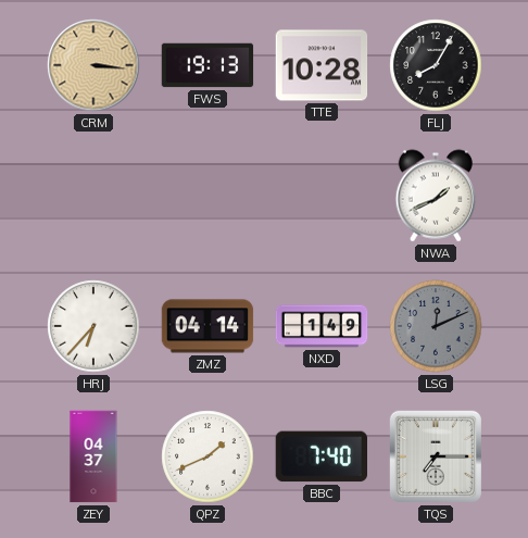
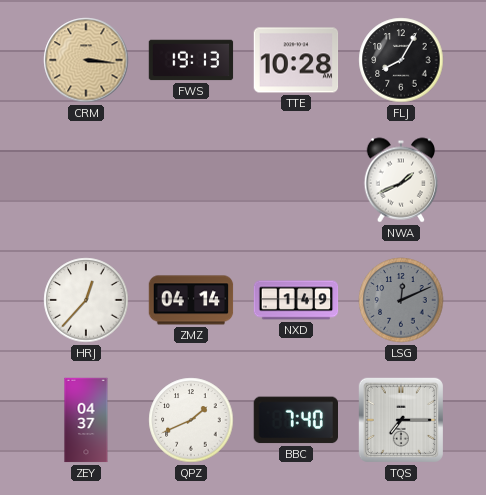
HRJ: 6:37 -> 12:37 (86, 300)
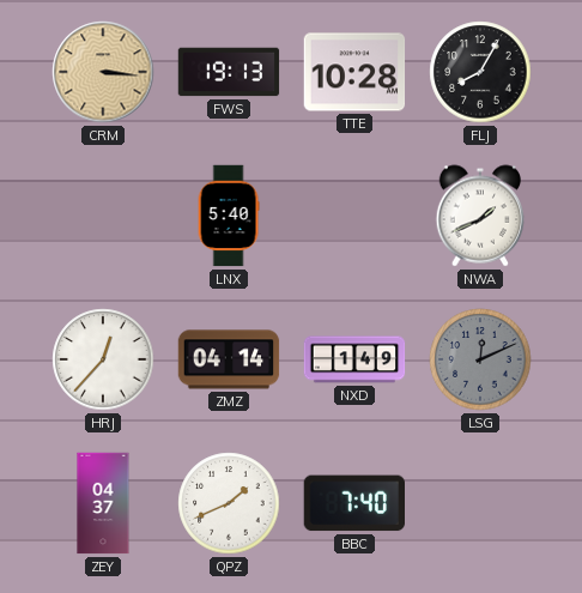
LNX: none -> 5:40 (229, 216)
TQS: 7:15 -> none (401, 420)
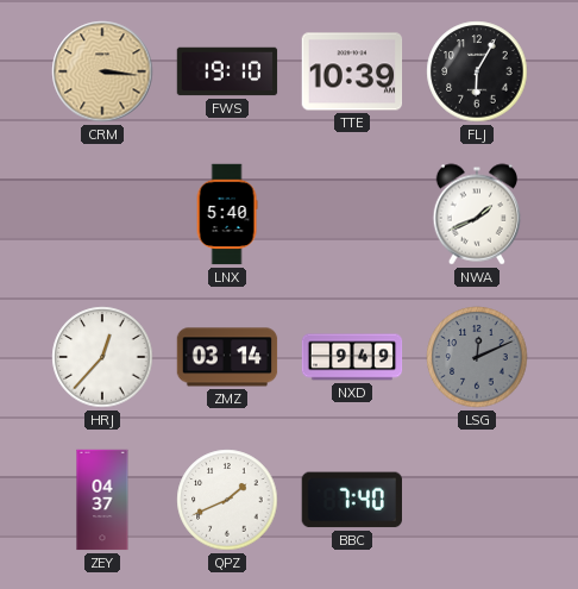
FWS: 19:13 -> 19:10 (227, 71)
TTE: 10:28 -> 10:39 (352, 71)
FLJ: 8:05 -> 6:05 (477, 71)
ZMZ: 04:14 -> 03:14 (227, 357)
NXD: 1:49 -> 9:49 (352, 357)
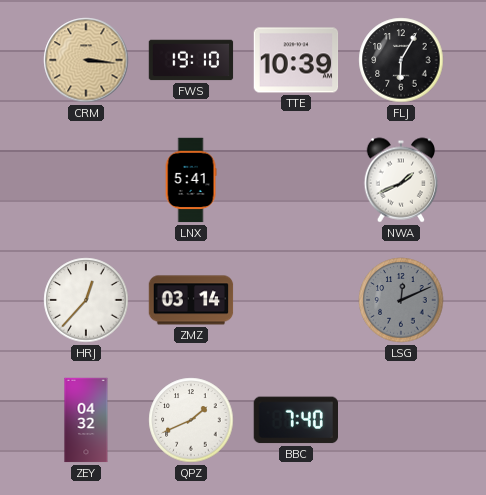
LNX: 5:40 -> 5:41 (191, 180)
NXD: 9:49 -> none (352, 357)
ZEY: 04:37 -> 04:32 (86, 420)
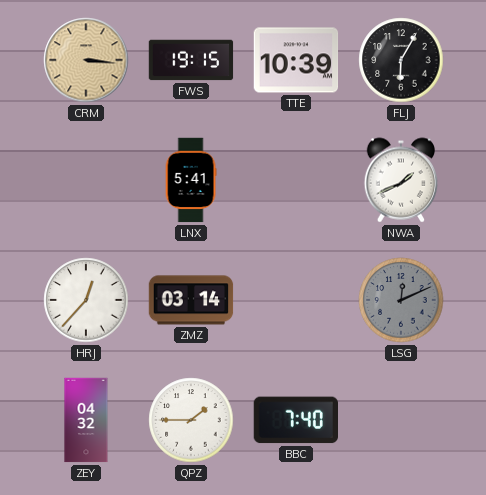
FWS: 19:10 -> 19:15 (191, 60)
QPZ: 1:41 -> 1:45 (191, 420)
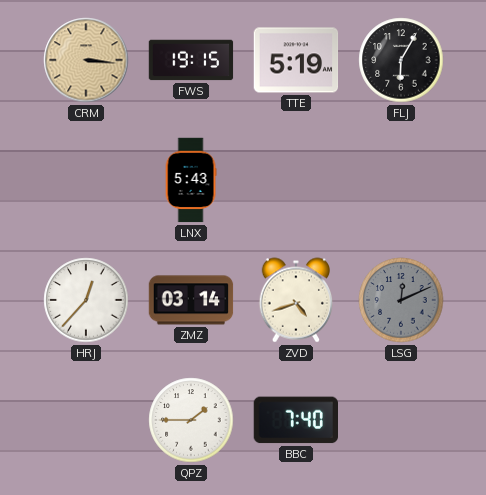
TTE: 10:39 -> 5:19 (296, 60)
LNX: 5:41 -> 5:43 (191, 180)
NWA: 1:41 -> none (401, 180)
ZVD: none -> 4:42 (296, 300)
ZEY: 04:32 -> none (86, 420)
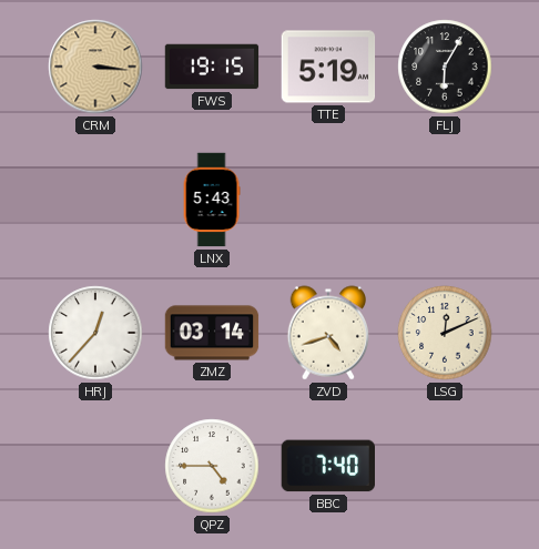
LSG dial: grey -> cream (445, 333)
QPZ: 1:45 -> 4:45 (212, 466)
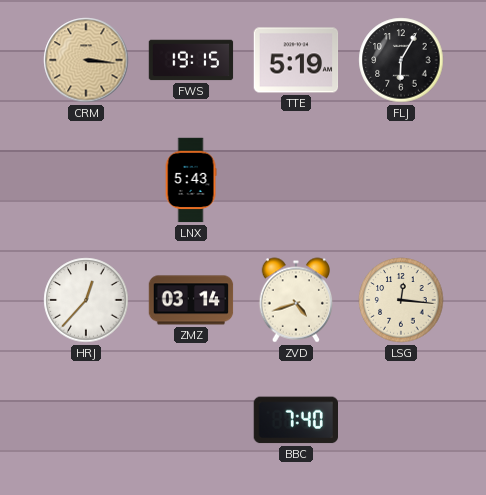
LSG: 12:11 -> 12:16 (401, 300)
QPZ: 4:45 -> none (212, 466)
